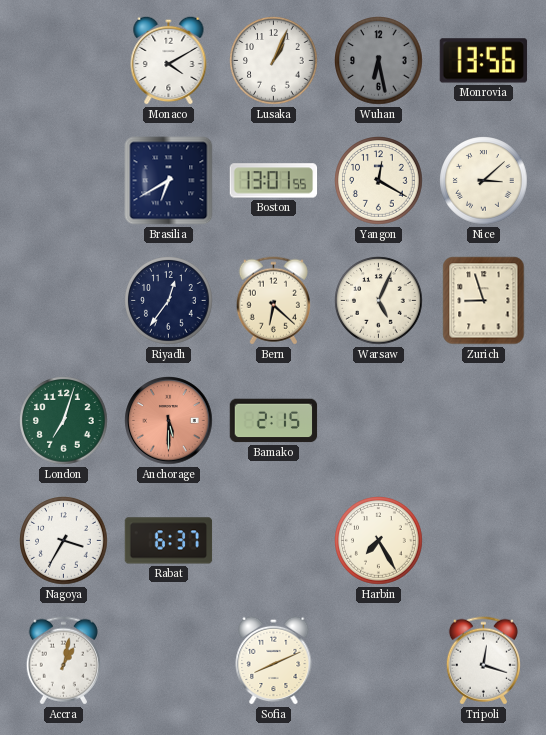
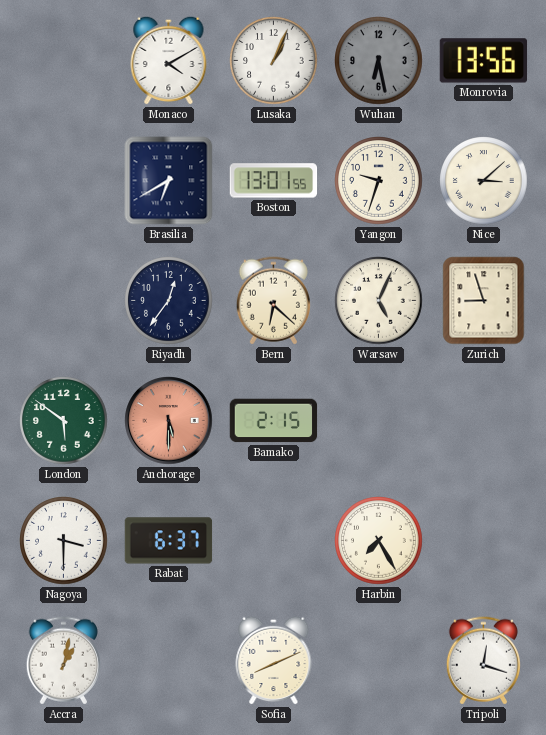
Yangon: 12:20 -> 9:33 (379, 181)
London: 7:03 -> 5:51 (64, 421)
Nagoya: 3:35 -> 3:30 (64, 541)
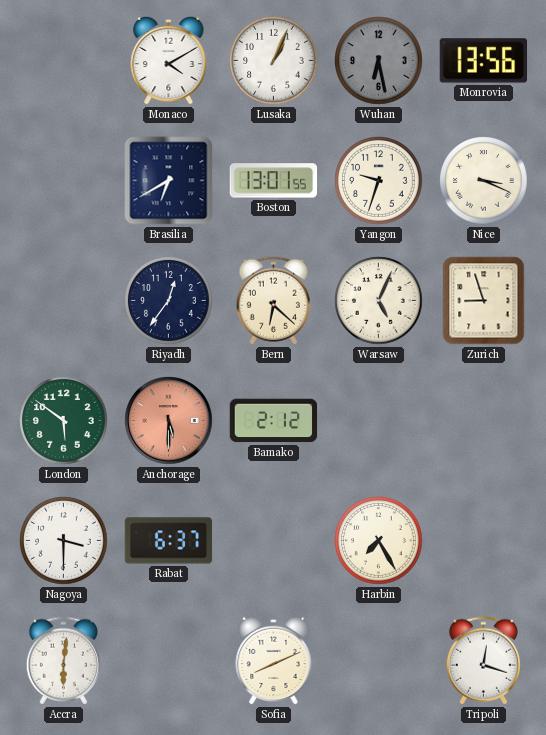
Nice: 3:08 -> 3:19 (484, 181)
Bamako: 2:15 -> 2:12 (274, 421)
Accra: 1:02 -> 6:01 (63, 661)
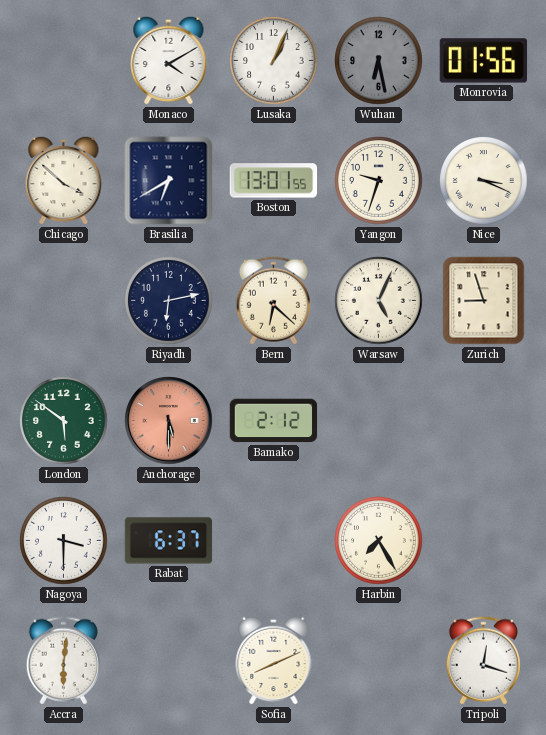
Monrovia: 13:56 -> 01:56 (484, 61)
Chicago: none -> 3:52 (64, 180)
Riyadh: 12:36 -> 6:13 (169, 301)
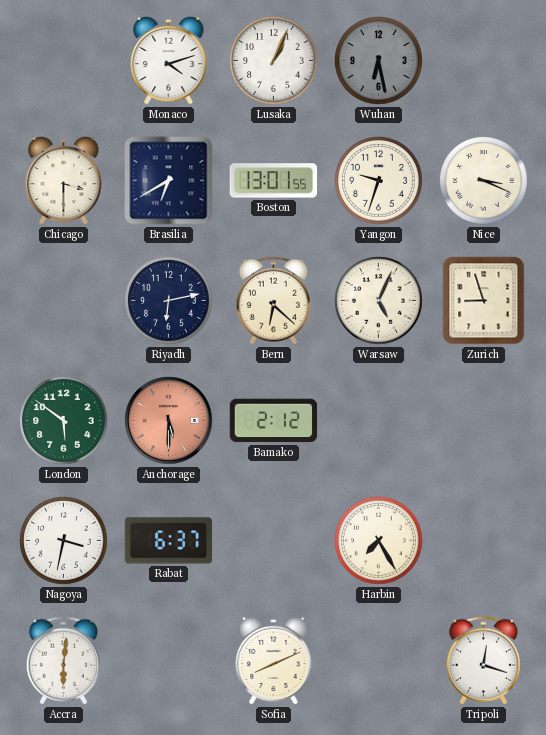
Monaco: 4:10 -> 4:12 (169, 60)
Monrovia: 01:56 -> none (484, 61)
Chicago: 3:52 -> 3:30 (64, 180)
Nagoya: 3:30 -> 3:32 (64, 541)
